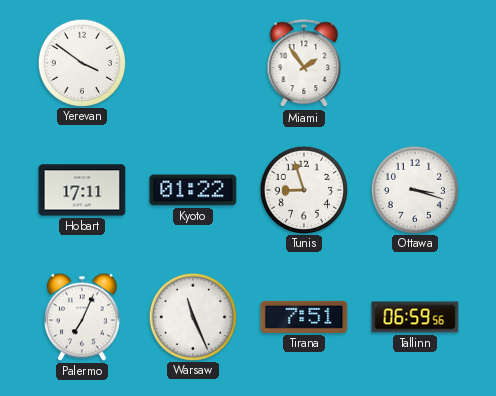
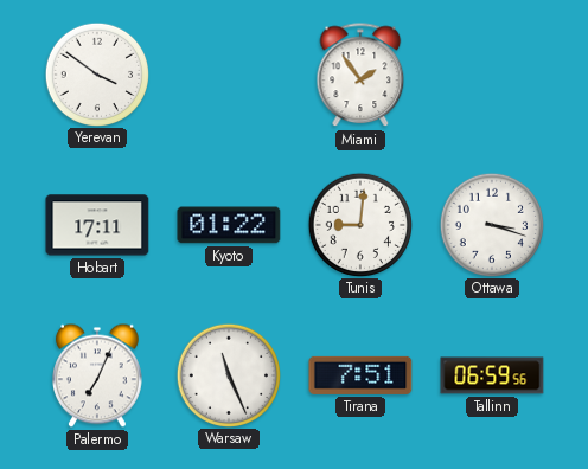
Tunis: 8:57 -> 9:01 (359, 224)
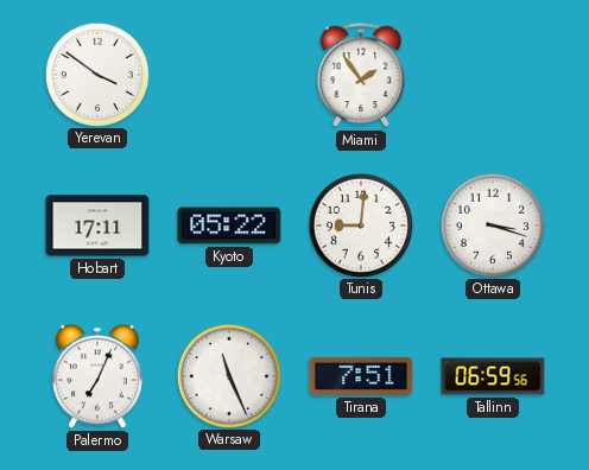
Kyoto: 01:22 -> 05:22 (229, 226)
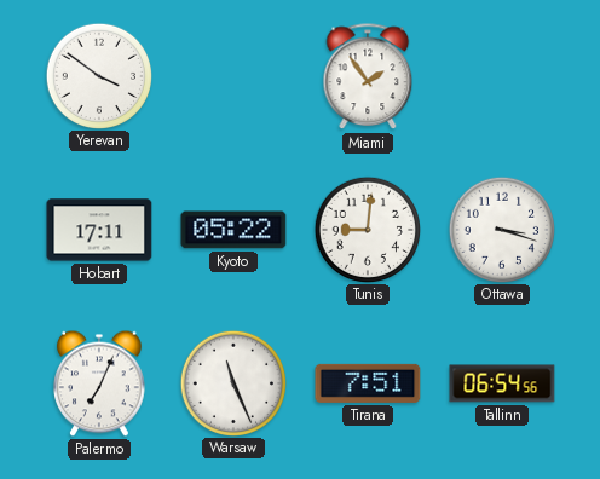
Tallinn: 06:59 -> 06:54 (502, 383)
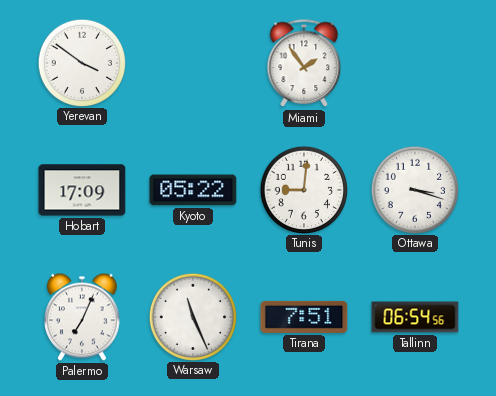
Hobart: 17:11 -> 17:09 (82, 190)
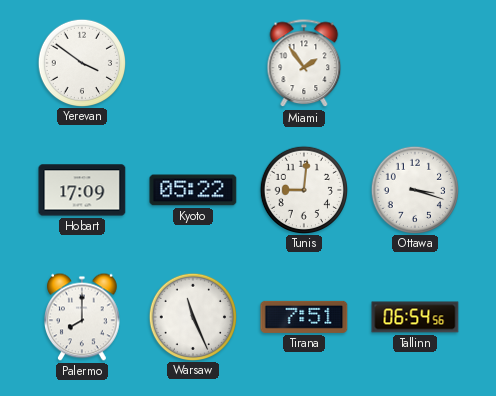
Palermo: 7:04 -> 8:00 (83, 317)
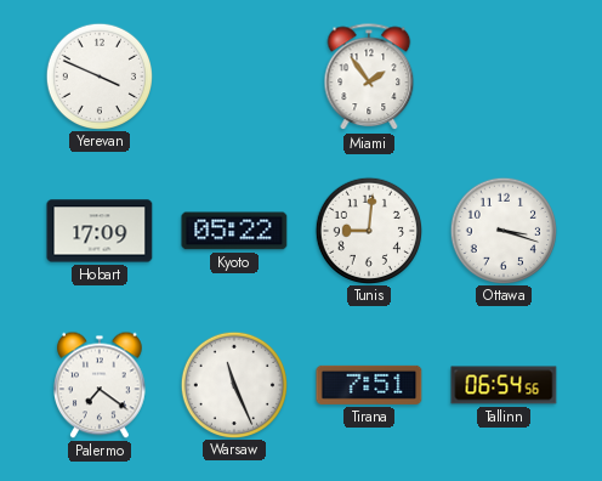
Yerevan: 3:51 -> 3:49 (98, 75)
Palermo: 8:00 -> 7:21 (101, 385)
